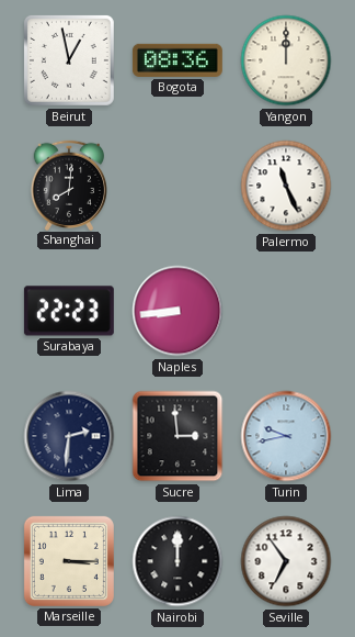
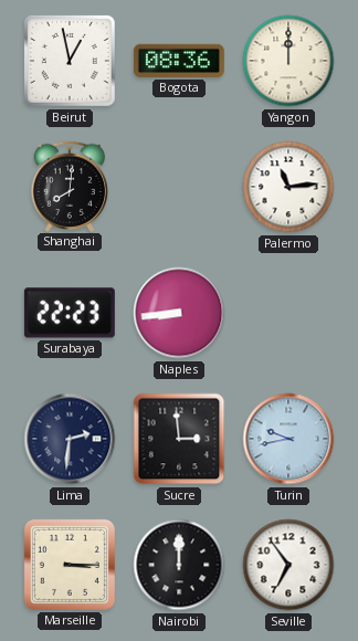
Palermo: 11:26 -> 11:14 (288, 187)
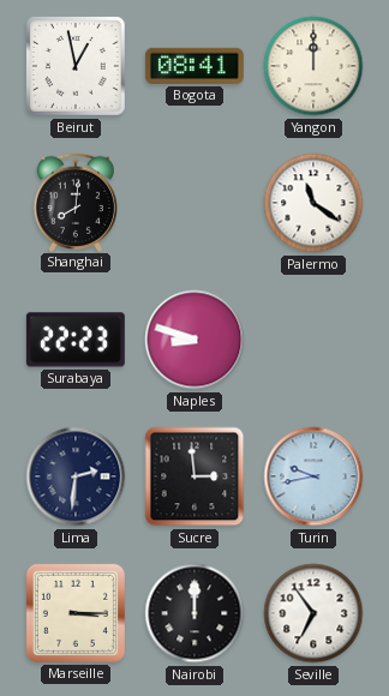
Bogota: 08:36 -> 08:41 (194, 66)
Palermo: 11:14 -> 11:21 (313, 203)
Naples: 8:44 -> 8:48 (194, 340)
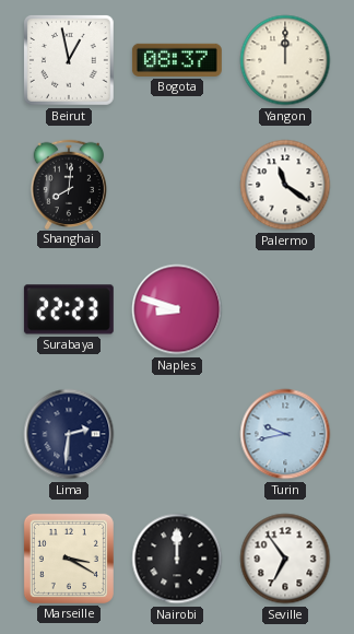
Bogota: 08:41 -> 08:37 (177, 60)
Sucre: 2:59 -> none (194, 476)
Marseille: 3:15 -> 3:20 (69, 559)
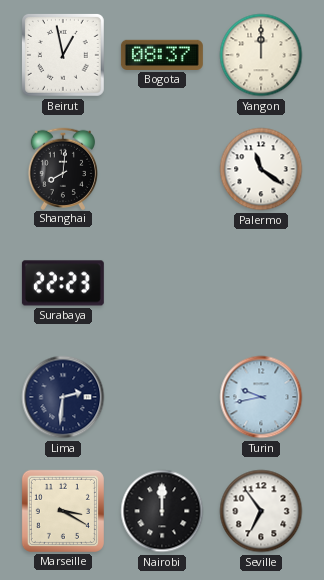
Naples: 8:48 -> none (177, 309)
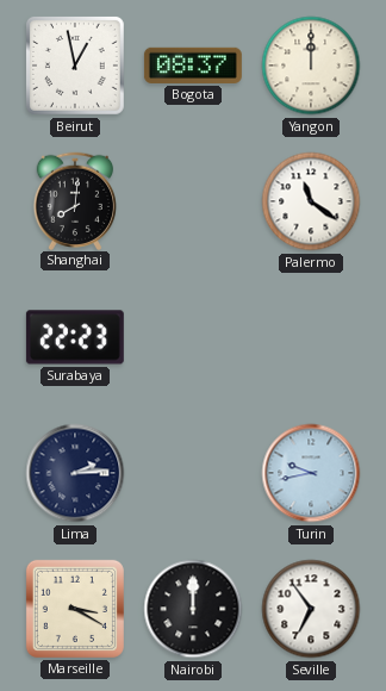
Lima: 2:31 -> 2:14 (75, 473)
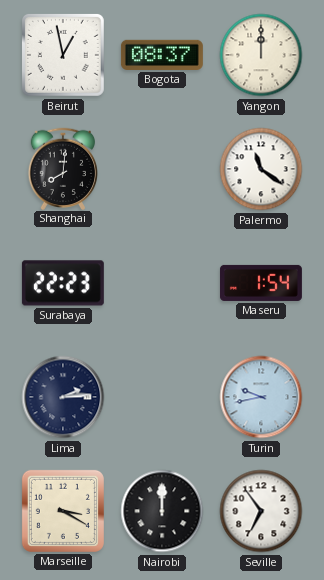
Maseru: none -> 1:54 (261, 283)
